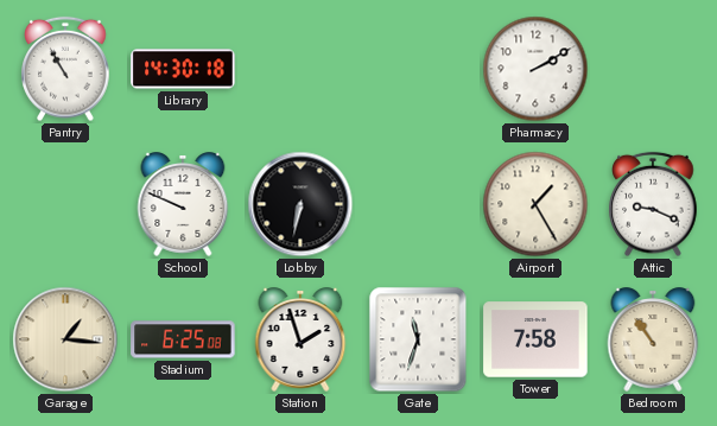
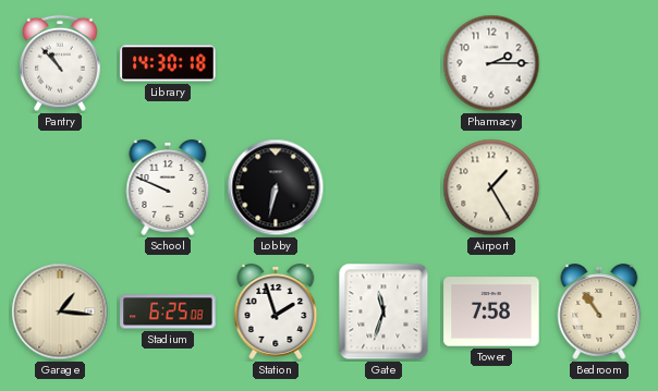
Pantry: 10:55 -> 10:53 (60, 63)
Pharmacy: 2:10 -> 2:15 (491, 63)
Attic: 9:19 -> none (653, 204)
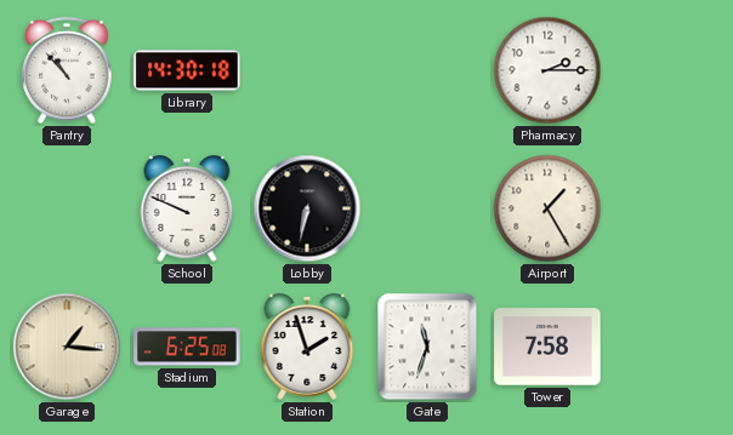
Bedroom: 10:54 -> none (599, 311)
